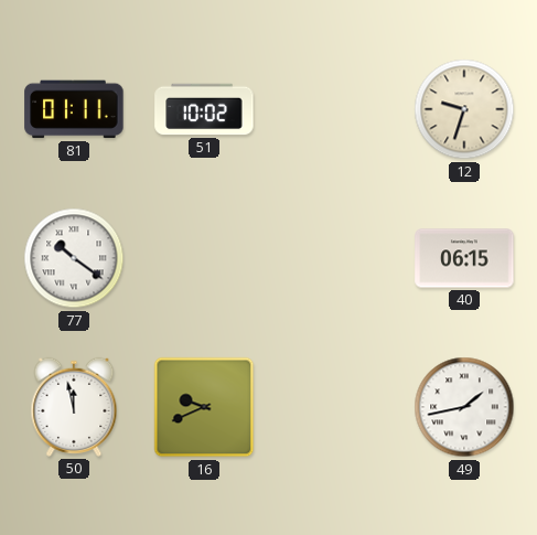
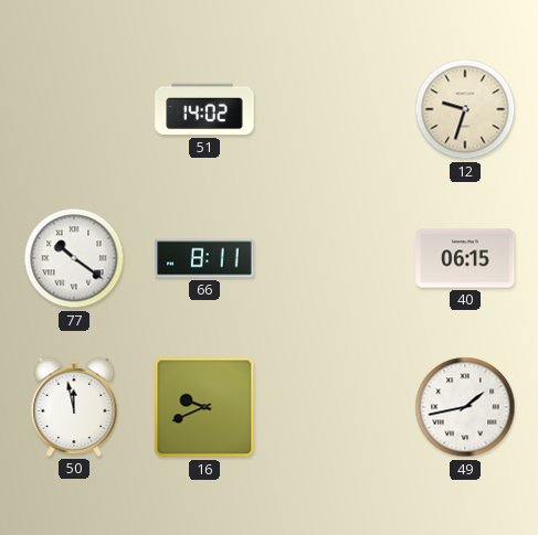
81: 01:11 -> none (74, 109)
51: 10:02 -> 14:02 (204, 109)
66: none -> 8:11 (204, 258)
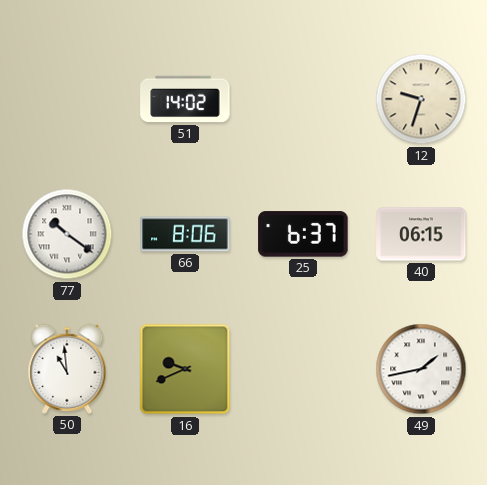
66: 8:11 -> 8:06 (185, 234)
25: none -> 6:37 (303, 234)
50: 11:58 -> 10:59 (67, 369)
